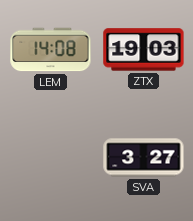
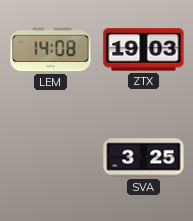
SVA: 3:27 -> 3:25 (144, 158)
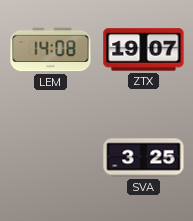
ZTX: 19:03 -> 19:07 (144, 50)
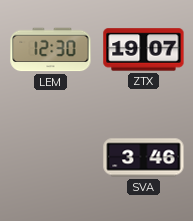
LEM: 14:08 -> 12:30 (51, 50)
SVA: 3:25 -> 3:46 (144, 158)
